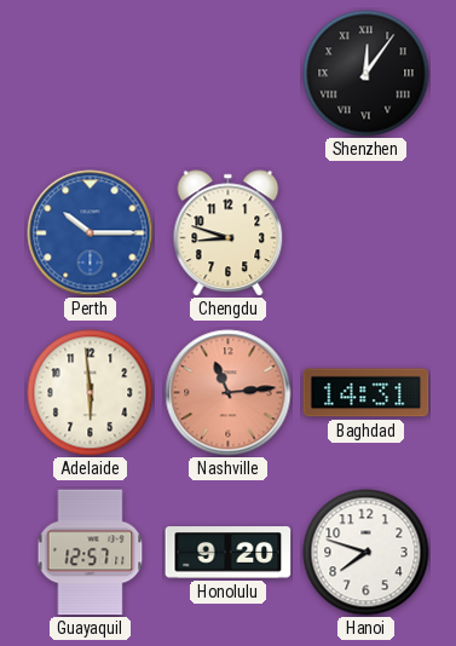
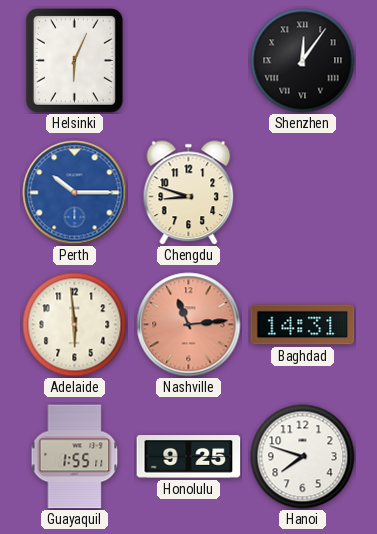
Helsinki: none -> 6:04 (74, 60)
Guayaquil: 12:57 -> 1:55 (75, 457)
Honolulu: 9:20 -> 9:25 (189, 457)
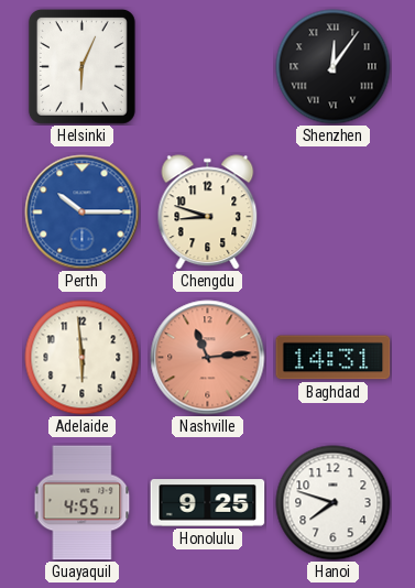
Guayaquil: 1:55 -> 4:55 (83, 503)
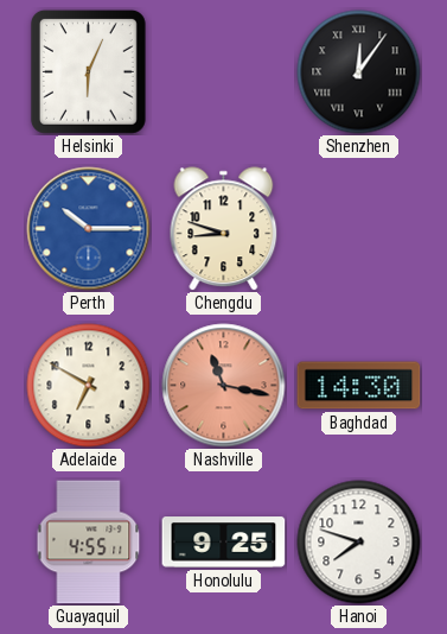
Adelaide: 5:59 -> 6:50 (89, 386)
Nashville: 11:14 -> 11:17 (224, 386)
Baghdad: 14:31 -> 14:30 (359, 386)
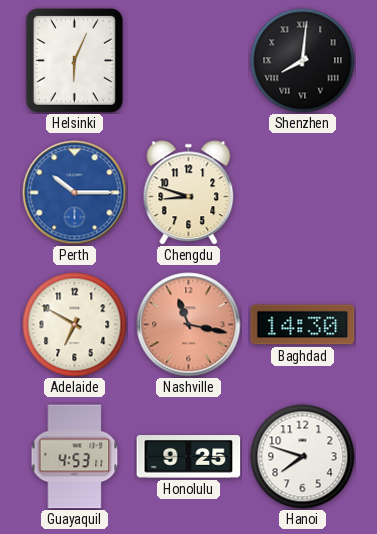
Shenzhen: 12:06 -> 8:01 (303, 61)
Guayaquil: 4:55 -> 4:53 (75, 457)
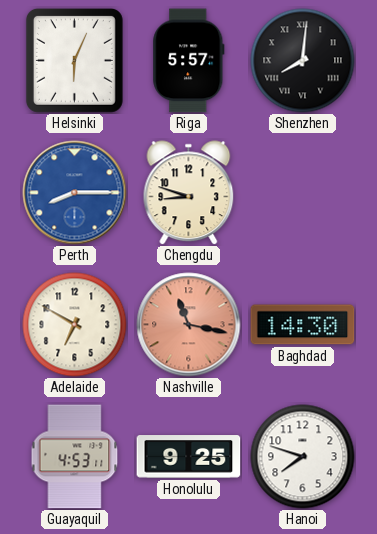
Riga: none -> 5:57 (189, 61)
Perth: 10:15 -> 8:15 (75, 193)
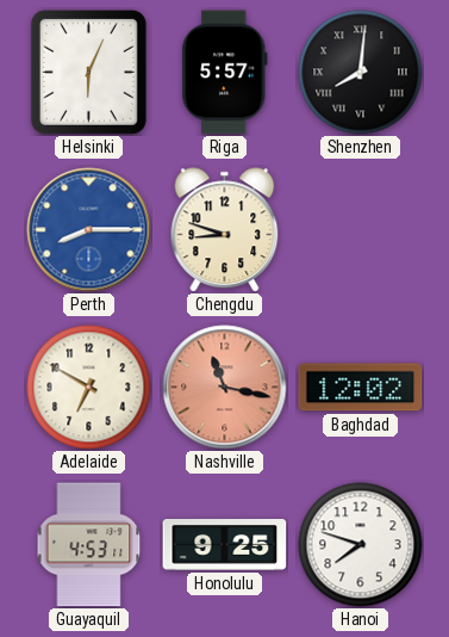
Baghdad: 14:30 -> 12:02 (361, 388)
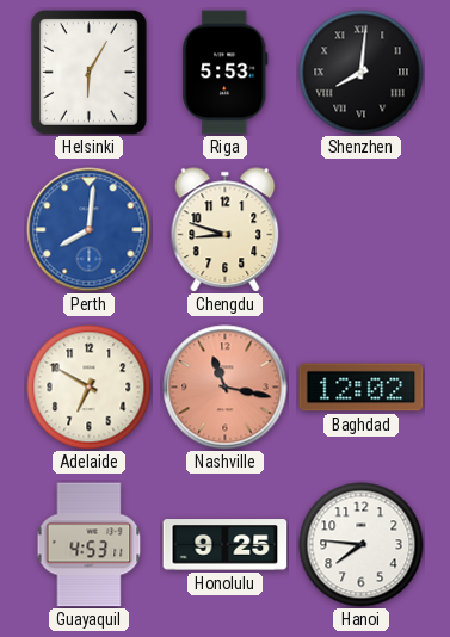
Helsinki: 6:04 -> 6:05 (88, 72)
Riga: 5:57 -> 5:53 (226, 73)
Perth: 8:15 -> 8:01 (90, 230)
Hanoi: 7:48 -> 7:46 (362, 545)
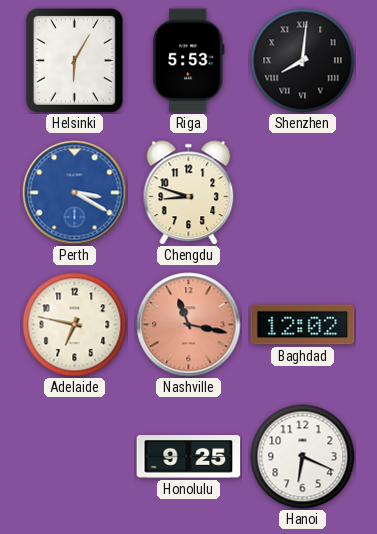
Perth: 8:01 -> 3:20 (75, 193)
Adelaide: 6:50 -> 6:47 (75, 325)
Guayaquil: 4:53 -> none (90, 545)
Hanoi: 7:46 -> 6:19 (303, 457)
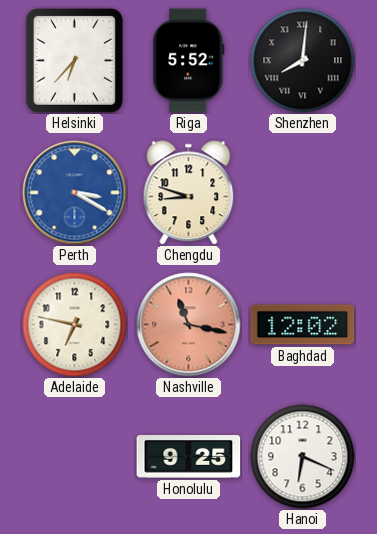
Helsinki: 6:05 -> 6:37 (74, 60)
Riga: 5:53 -> 5:52 (189, 61)
